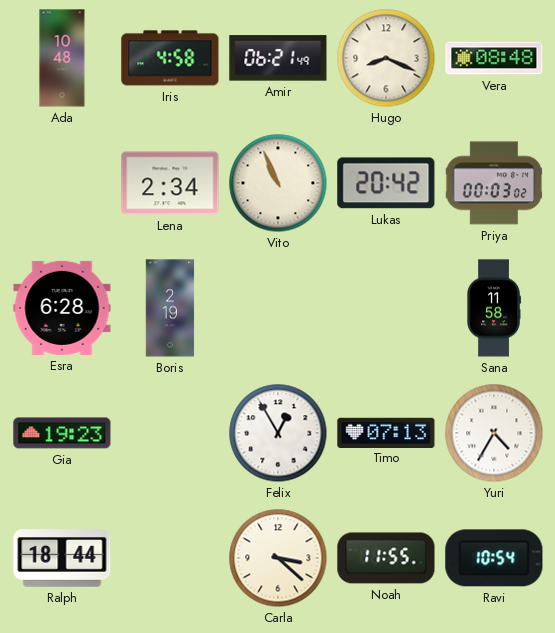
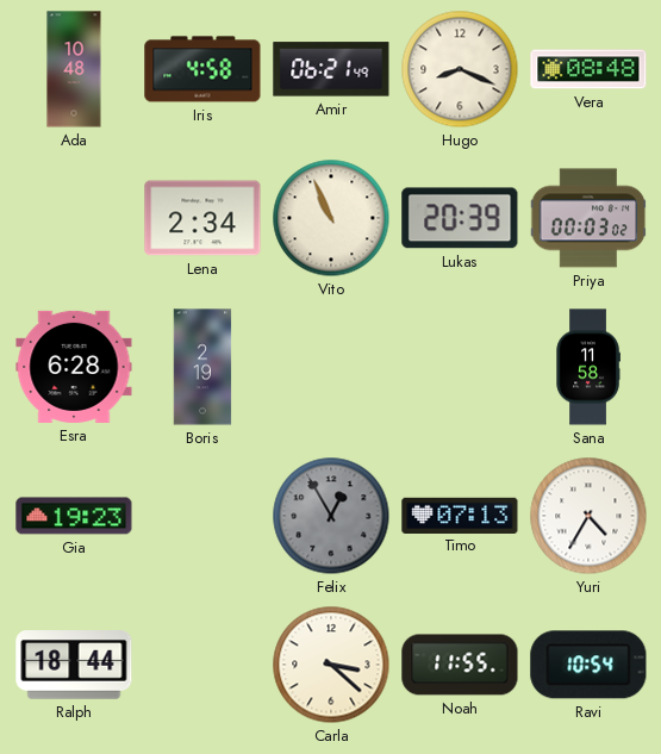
Lukas: 20:42 -> 20:39 (460, 218)
Felix dial: white -> grey (331, 516)
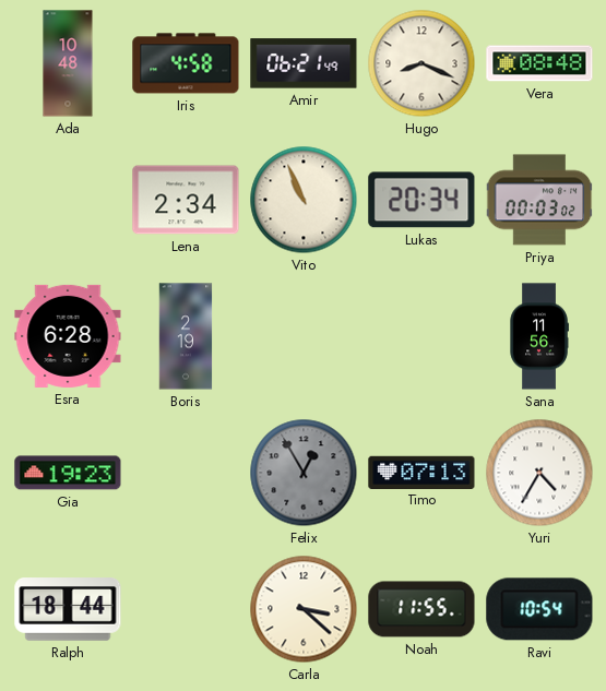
Lukas: 20:39 -> 20:34 (421, 200)
Sana: 11:58 -> 11:56 (539, 336)
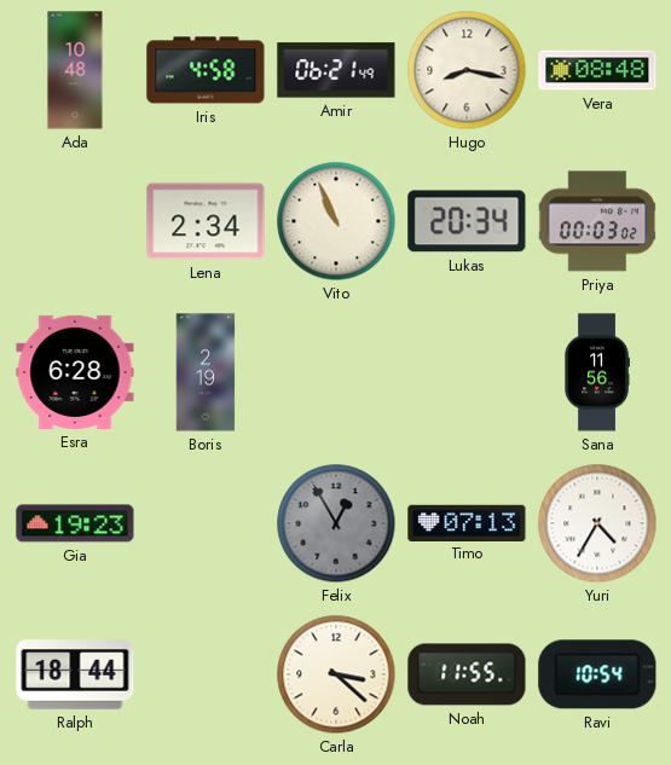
Hugo: 8:19 -> 8:17 (467, 70)
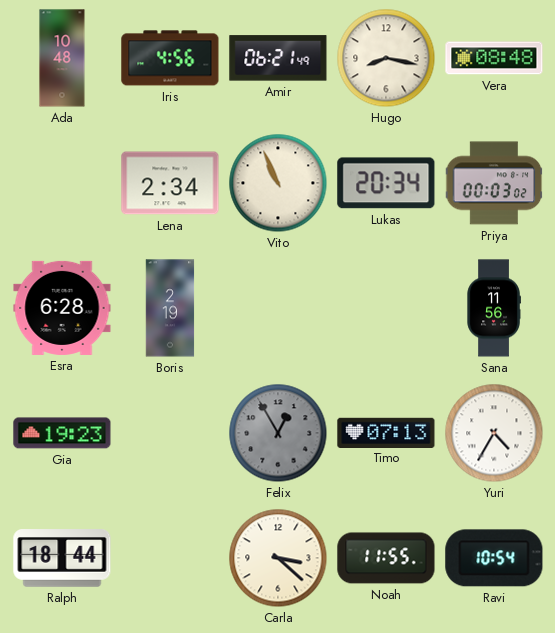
Iris: 4:58 -> 4:56 (170, 58)
